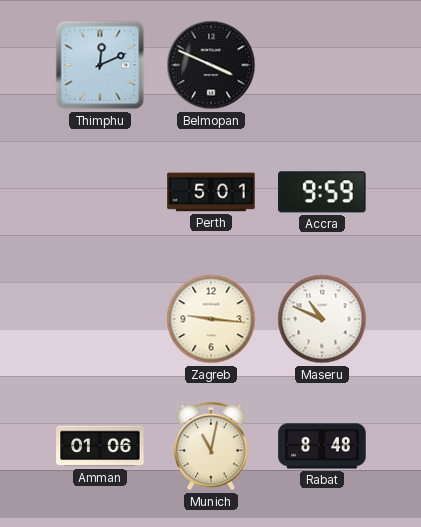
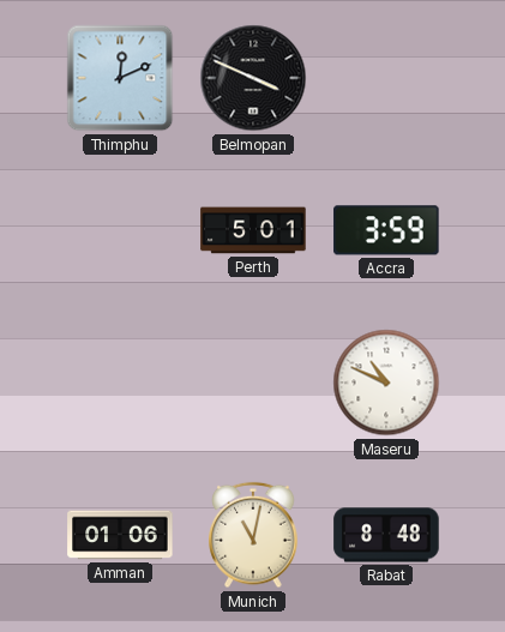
Accra: 9:59 -> 3:59 (386, 230)
Zagreb: 9:16 -> none (211, 319)
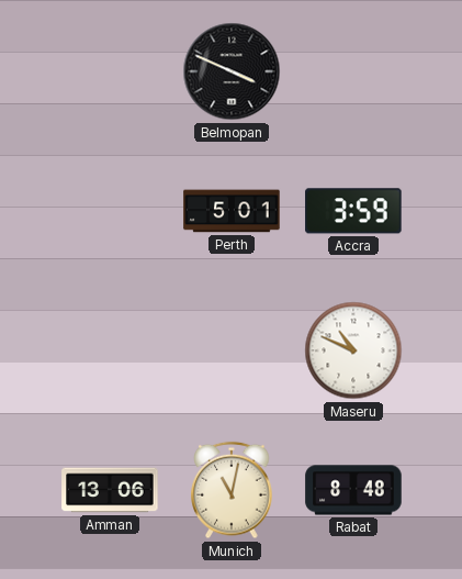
Thimphu: 12:11 -> none (120, 78)
Amman: 01:06 -> 13:06 (110, 490)
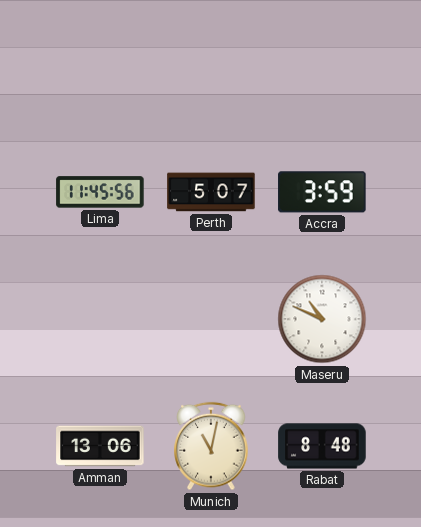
Belmopan: 3:49 -> none (232, 71)
Lima: none -> 11:45 (100, 192)
Perth: 5:01 -> 5:07 (211, 192)
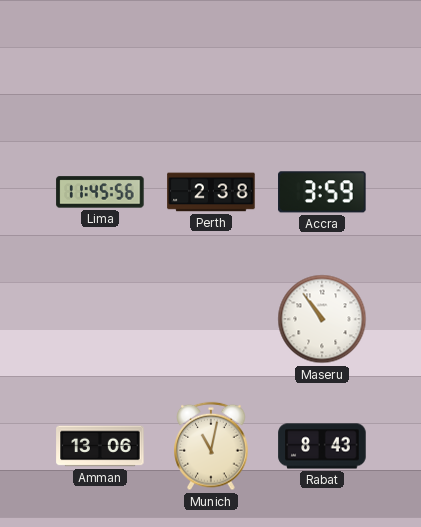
Perth: 5:07 -> 2:38 (211, 192)
Maseru: 10:49 -> 10:54 (322, 319)
Rabat: 8:48 -> 8:43 (322, 446)
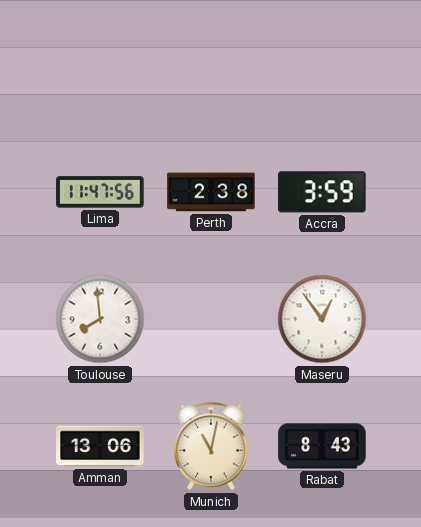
Lima: 11:45 -> 11:47 (100, 192)
Toulouse: none -> 7:59 (100, 319)
Maseru: 10:54 -> 12:54 (322, 319)
